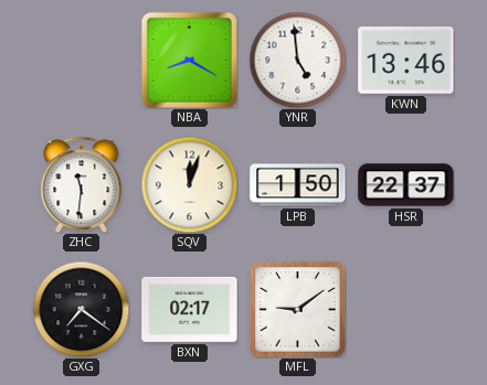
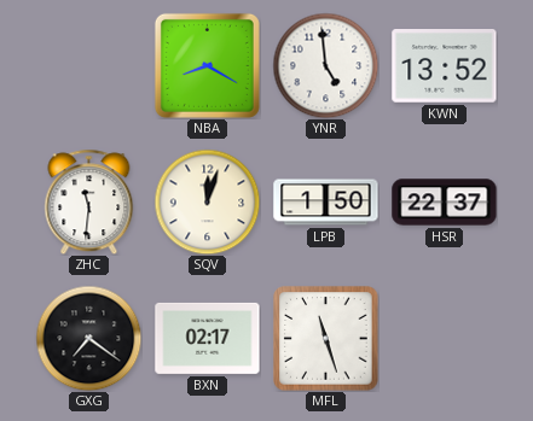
KWN: 13:46 -> 13:52 (445, 66)
MFL: 9:09 -> 11:27 (326, 339)
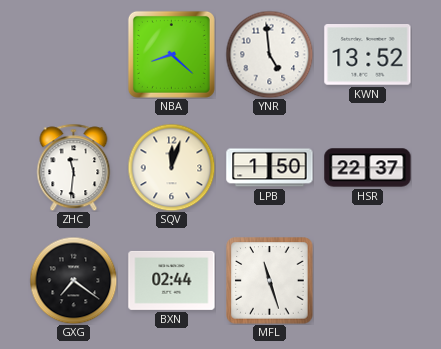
NBA: 8:20 -> 8:22 (171, 54)
BXN: 02:17 -> 02:44 (172, 280)
